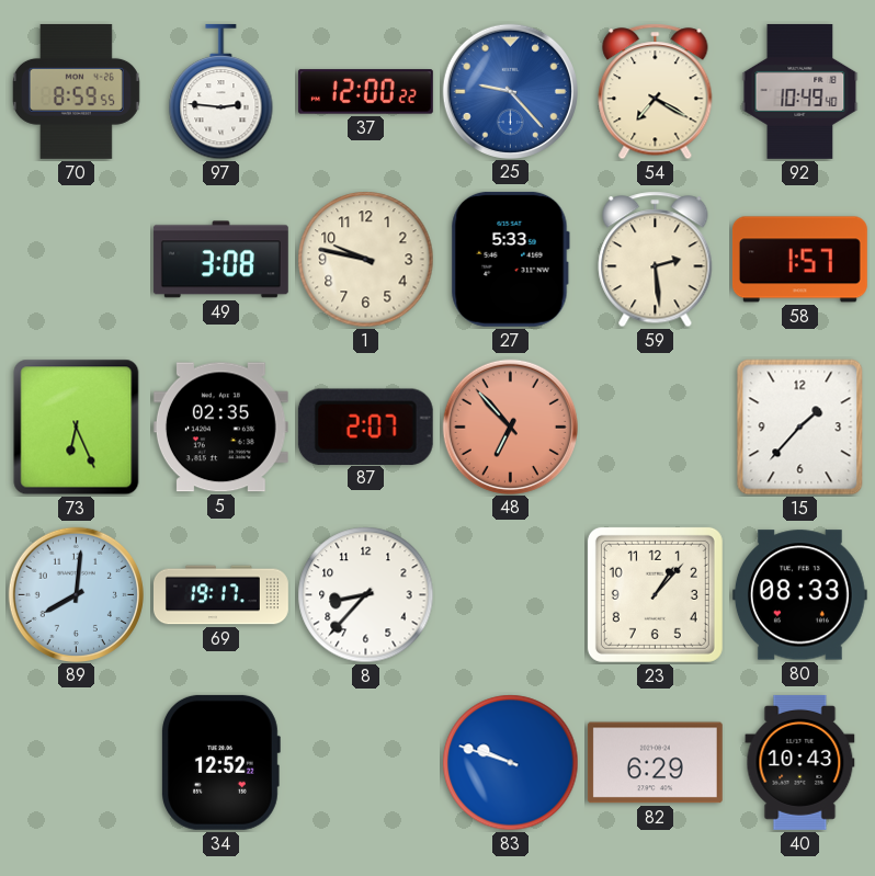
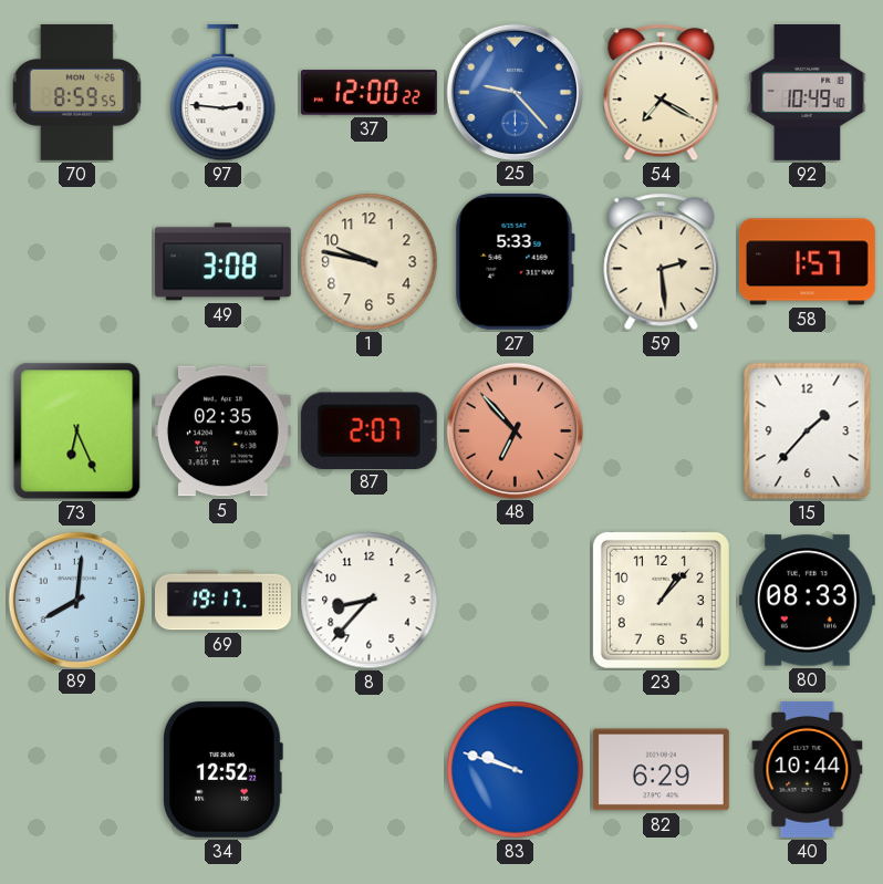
40: 10:43 -> 10:44 (808, 769)
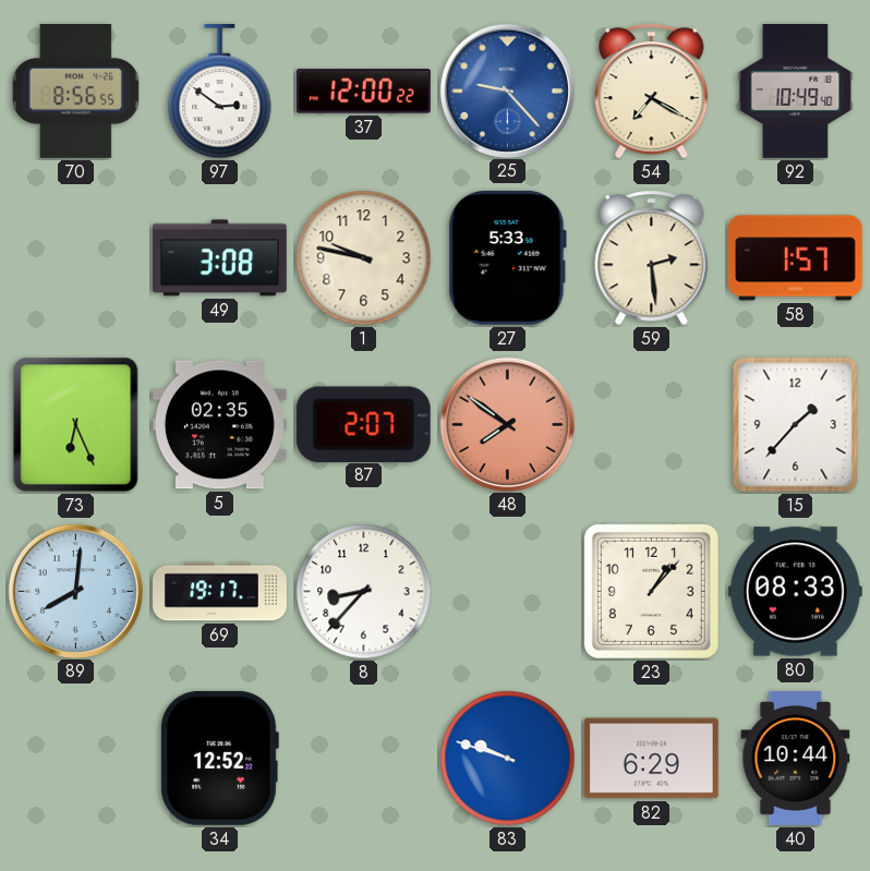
70: 8:59 -> 8:56 (75, 90)
97: 2:46 -> 2:51 (220, 92)
48: 6:53 -> 7:51 (507, 424)
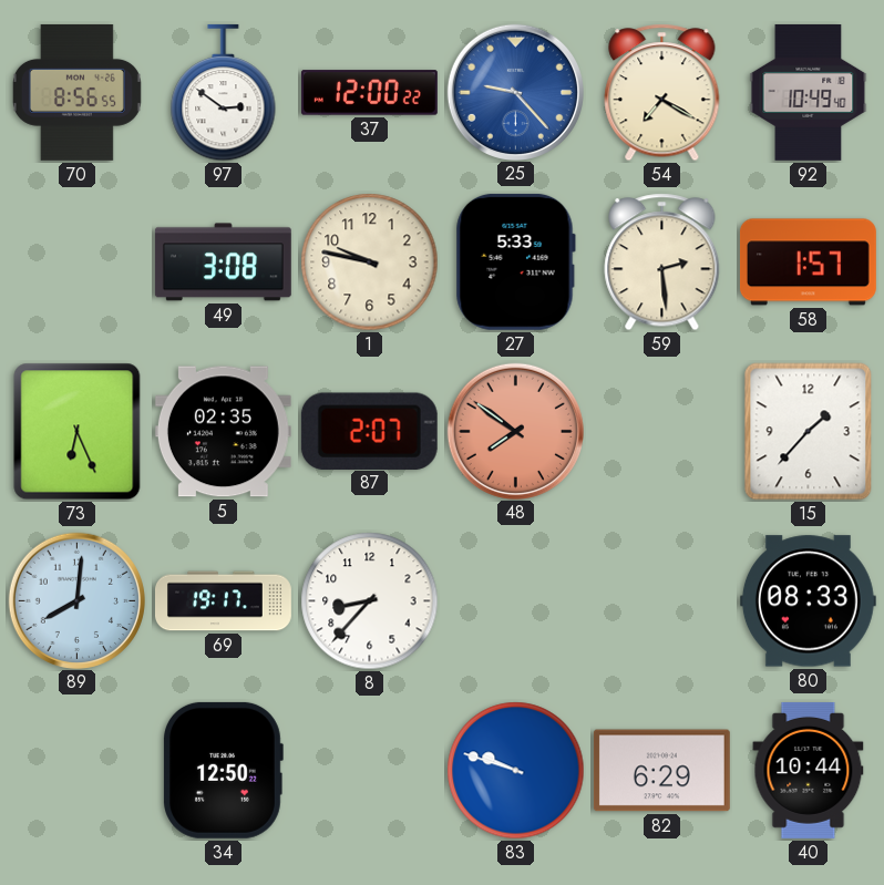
23: 1:07 -> none (651, 591)
34: 12:52 -> 12:50 (224, 770)
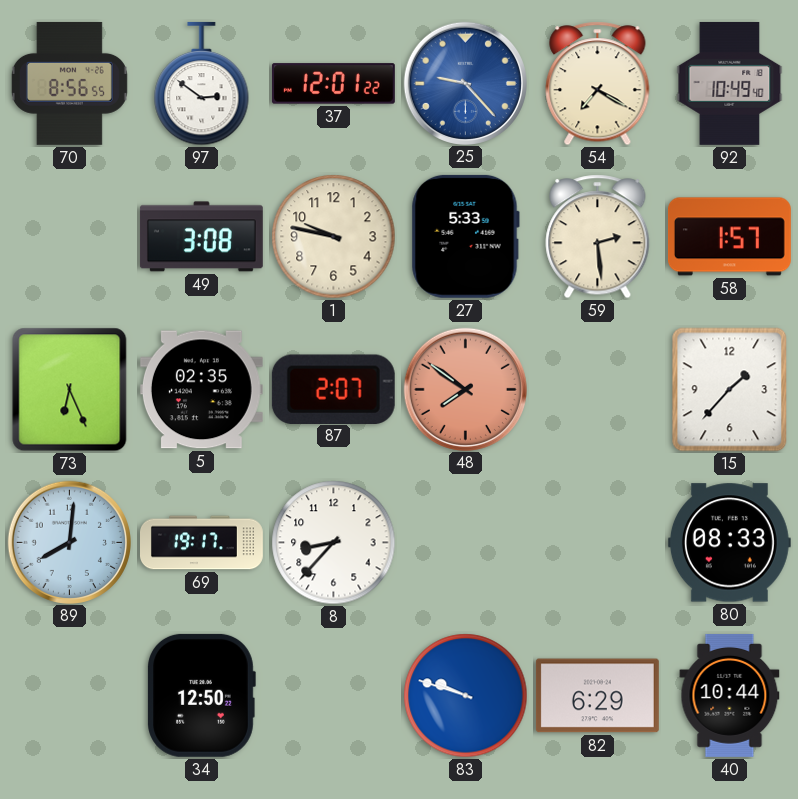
37: 12:00 -> 12:01 (333, 84)
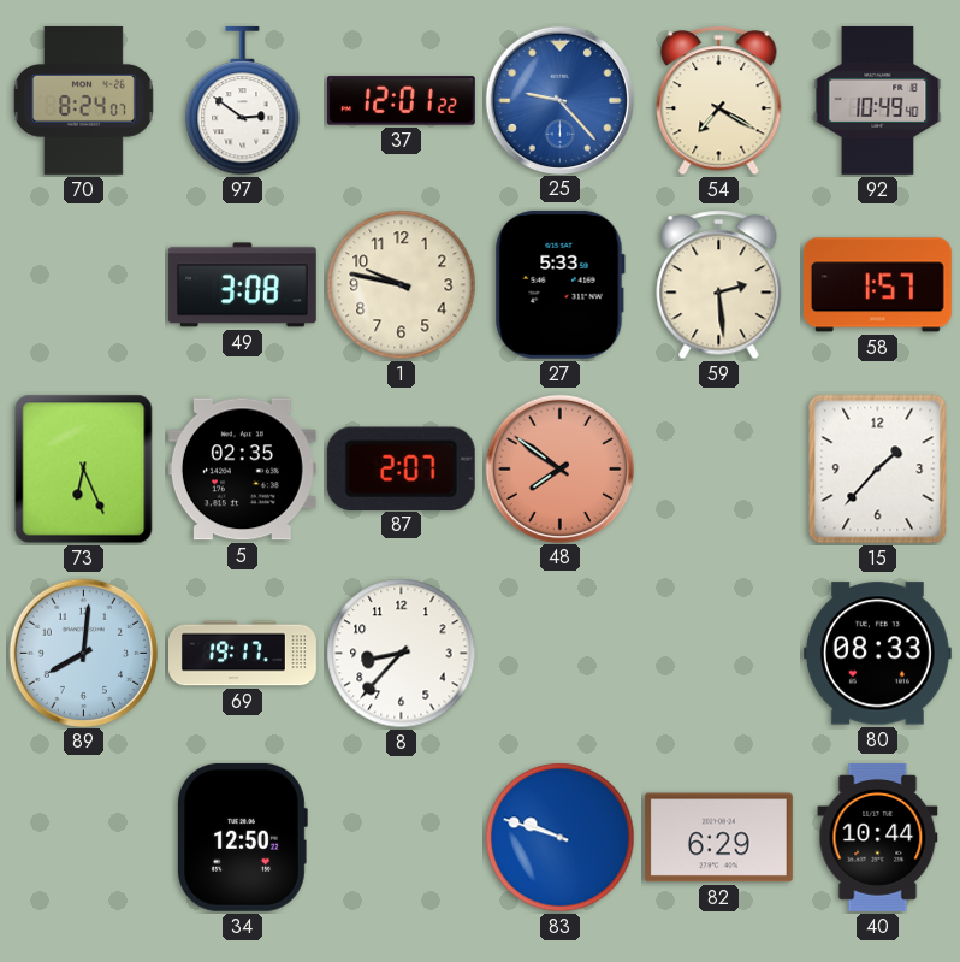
70: 8:56 -> 8:24 (83, 100)
